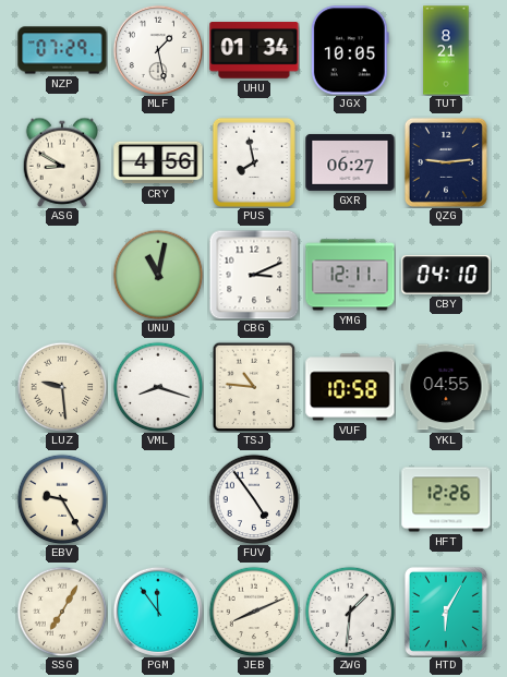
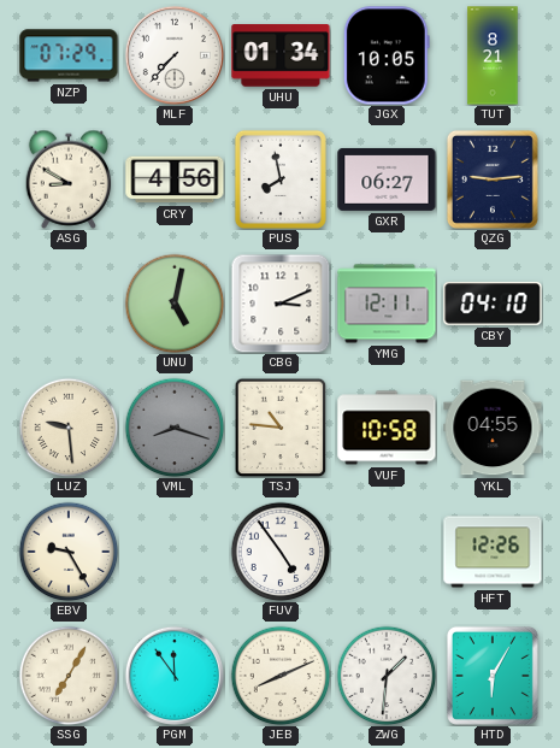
MLF: 1:28 -> 7:37 (175, 55)
UNU: 11:02 -> 5:02 (175, 304)
VML dial: white -> grey (175, 428)
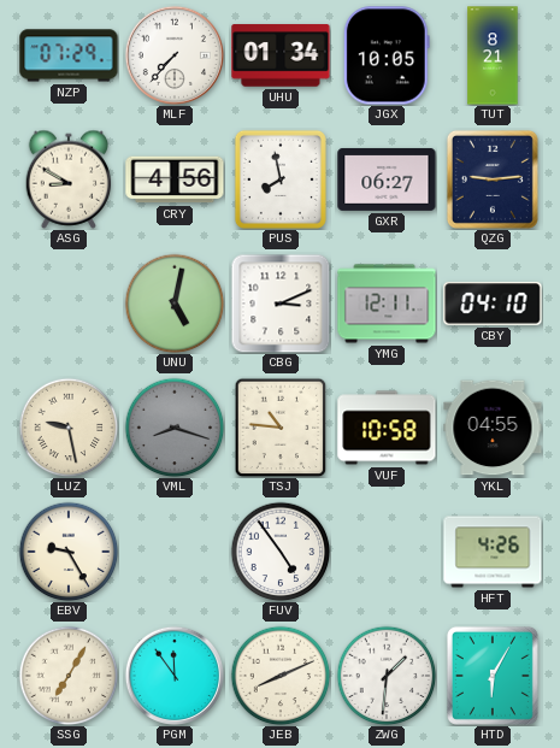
LUZ: 9:29 -> 9:28 (69, 428)
HFT: 12:26 -> 4:26 (493, 552)
